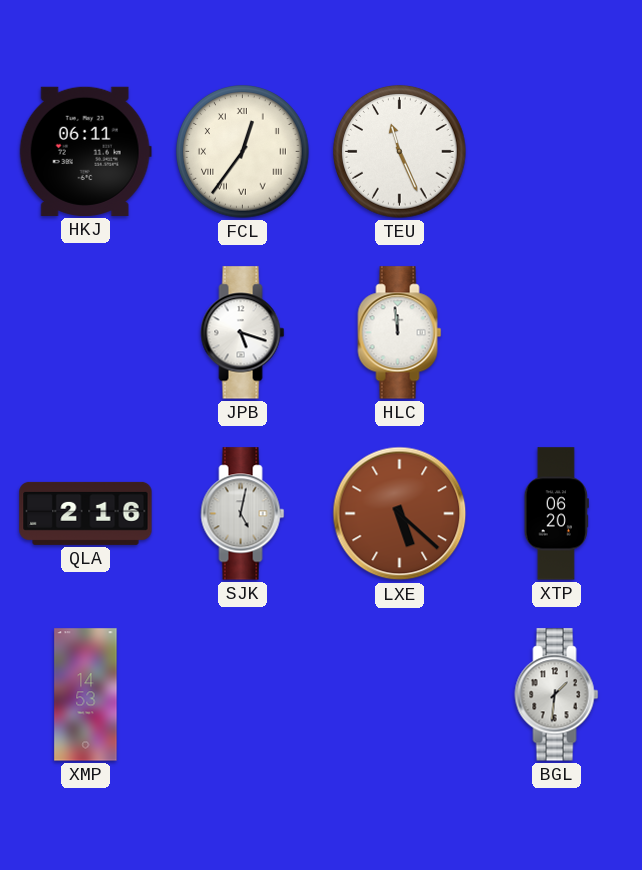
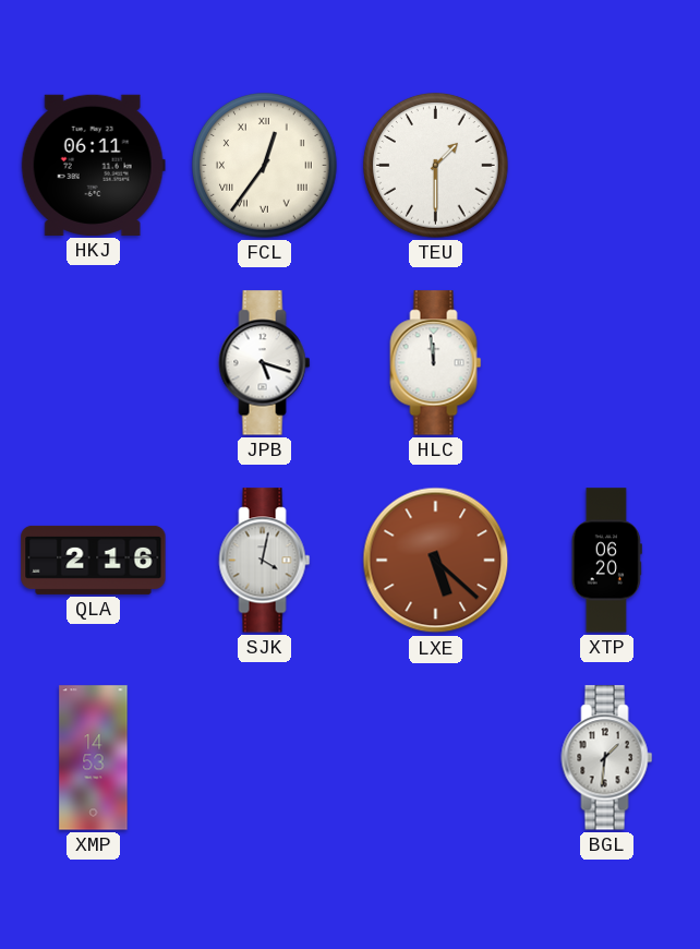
TEU: 11:26 -> 1:30 (436, 166)
SJK: 5:02 -> 4:02 (265, 561)
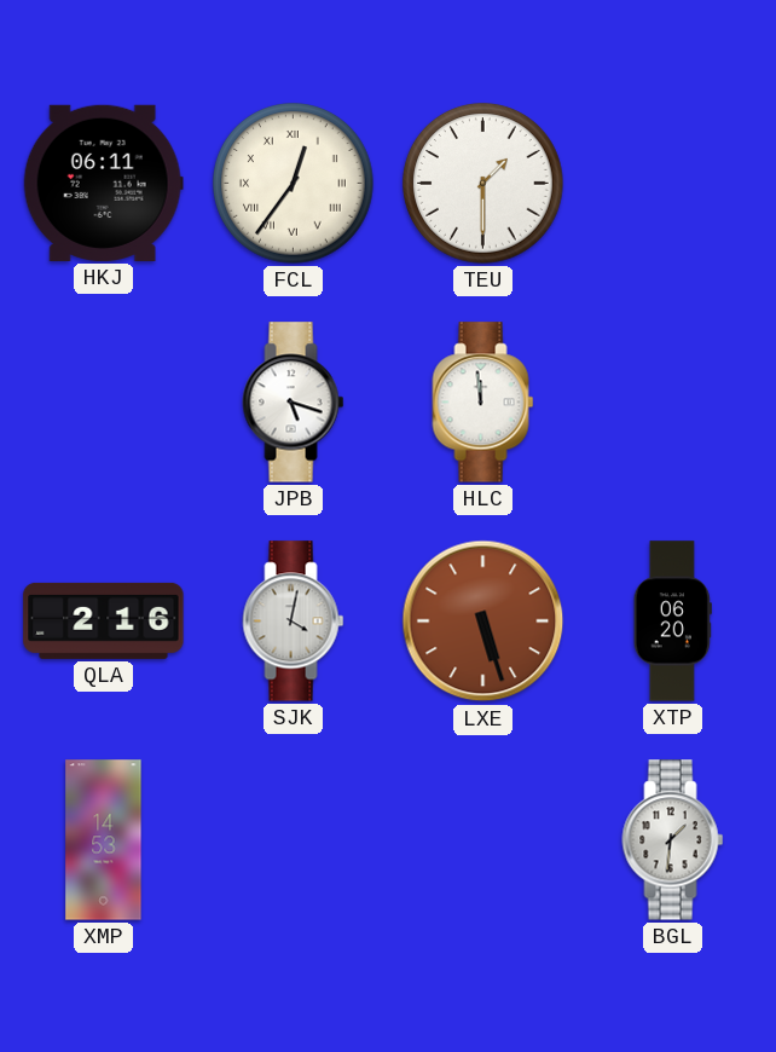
LXE: 5:22 -> 5:27 (483, 622)
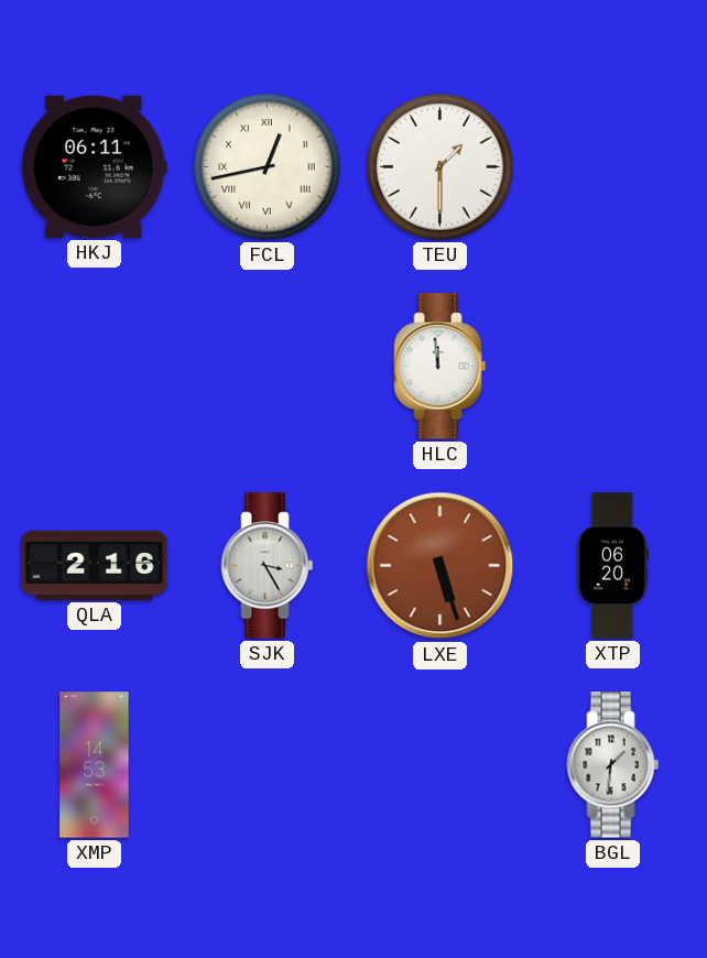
FCL: 12:36 -> 12:43 (268, 167)
JPB: 5:18 -> none (294, 403)
SJK: 4:02 -> 3:25 (268, 566)
